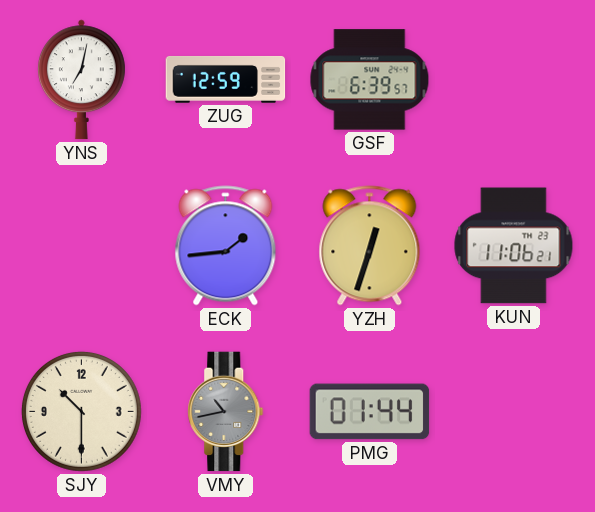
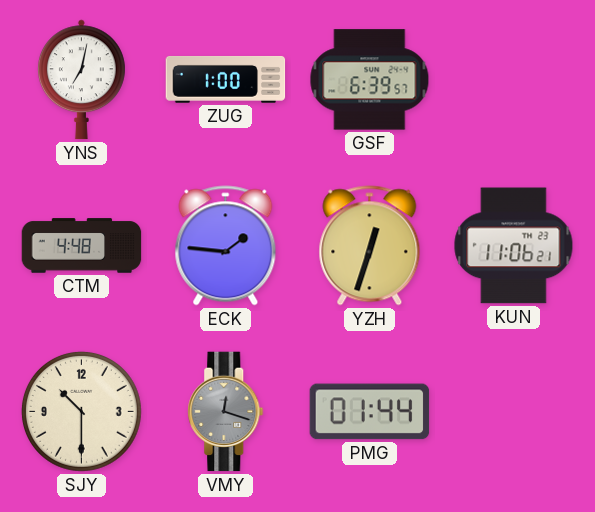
ZUG: 12:59 -> 1:00 (226, 79)
CTM: none -> 4:48 (82, 246)
ECK: 1:44 -> 1:46 (226, 246)
VMY: 10:43 -> 12:18 (226, 412)
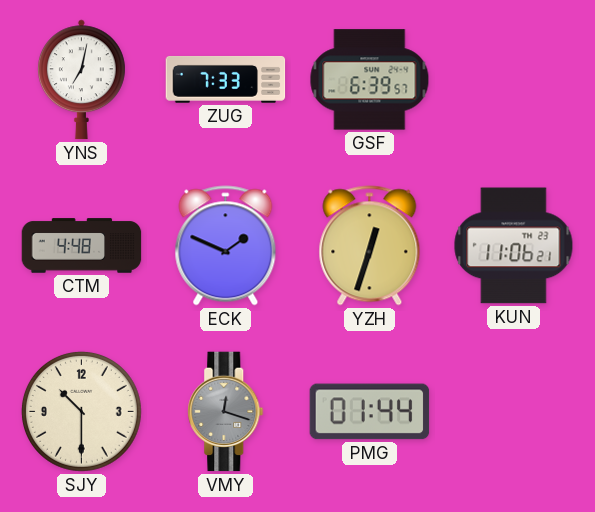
ZUG: 1:00 -> 7:33 (226, 79)
ECK: 1:46 -> 1:49 (226, 246)
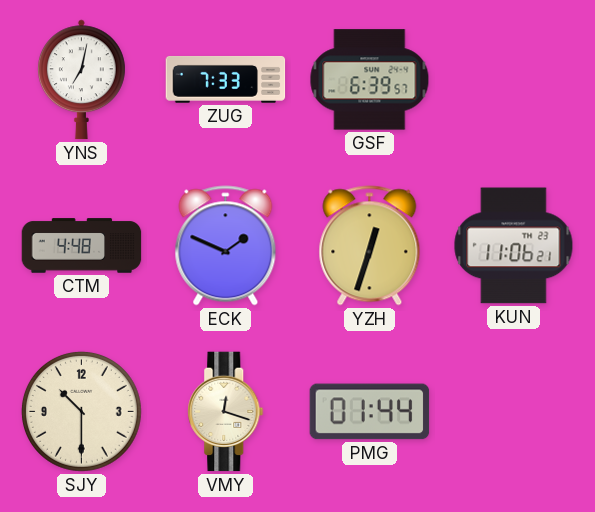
VMY dial: grey -> cream (226, 412)
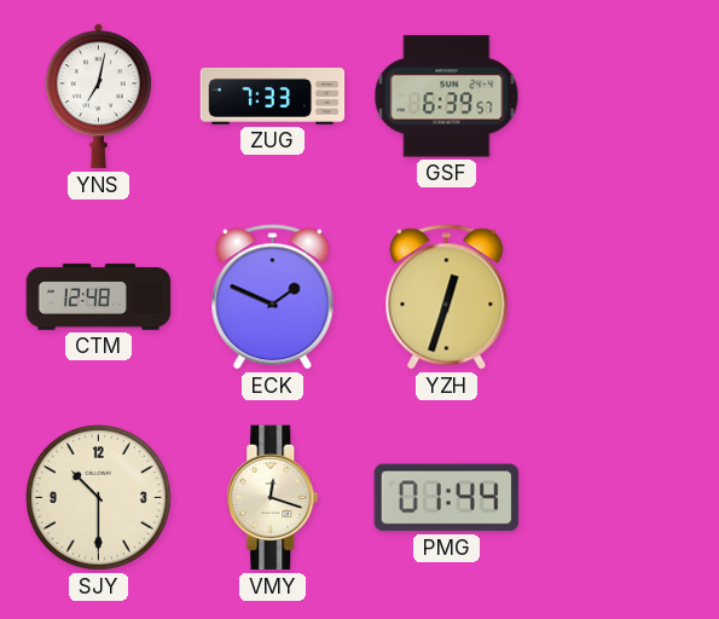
CTM: 4:48 -> 12:48 (99, 297)
KUN: 11:06 -> none (514, 246)
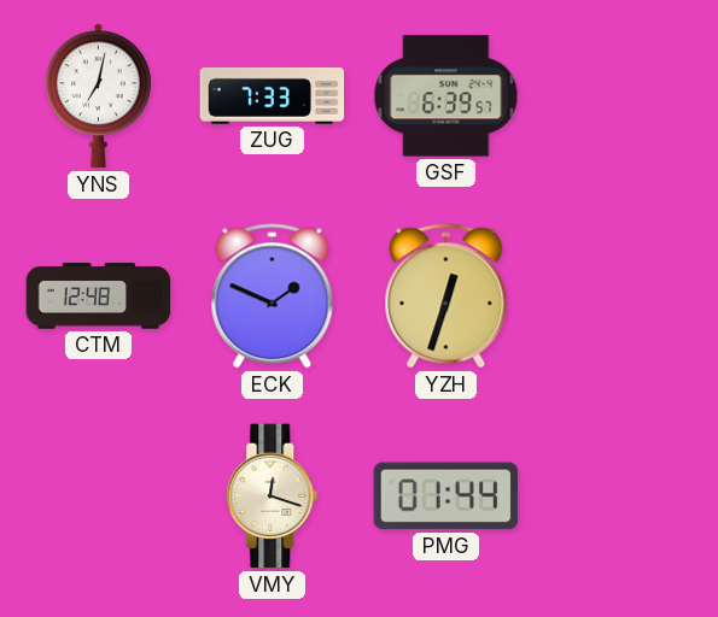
SJY: 10:30 -> none (98, 497)
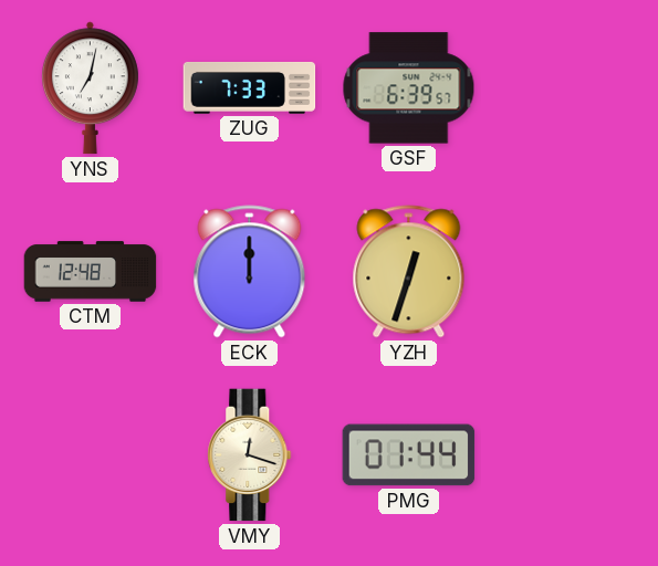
ECK: 1:49 -> 12:00 (250, 272)
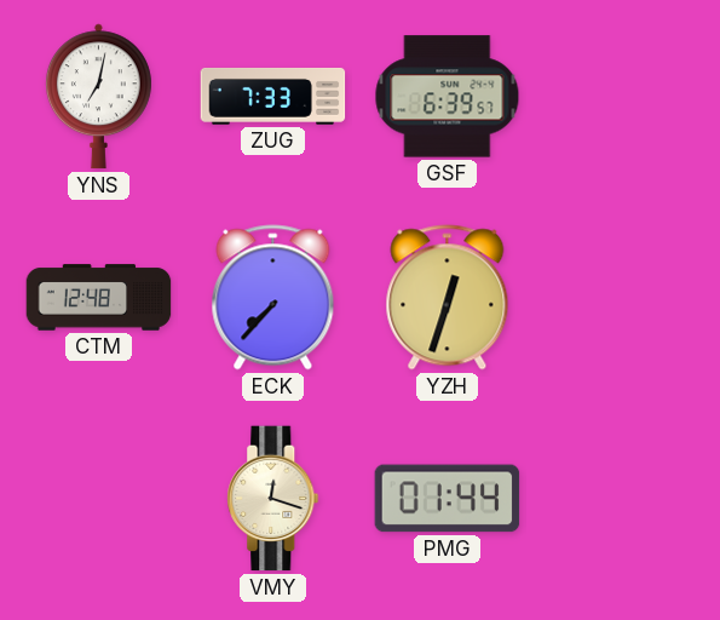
ECK: 12:00 -> 7:37 (273, 298)
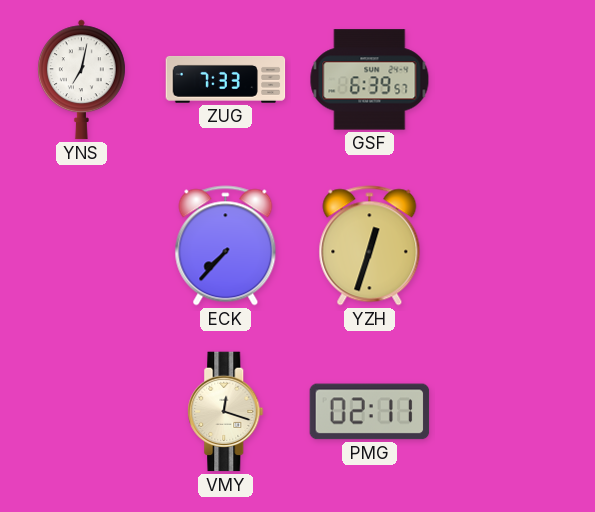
CTM: 12:48 -> none (99, 298)
PMG: 01:44 -> 02:11 (370, 412)
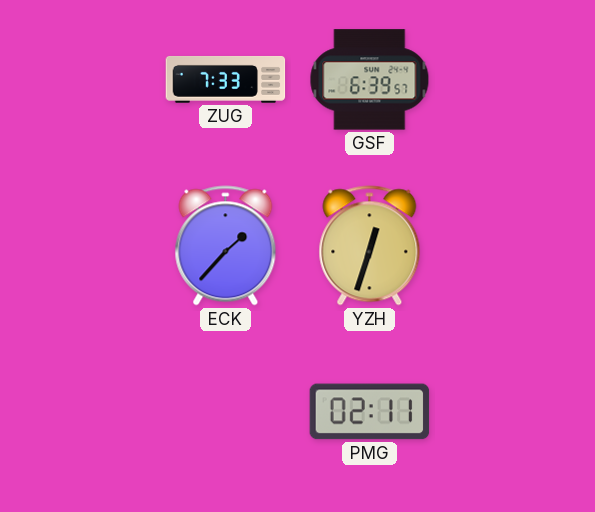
YNS: 7:02 -> none (81, 80)
ECK: 7:37 -> 1:37 (226, 246)
VMY: 12:18 -> none (226, 412)
